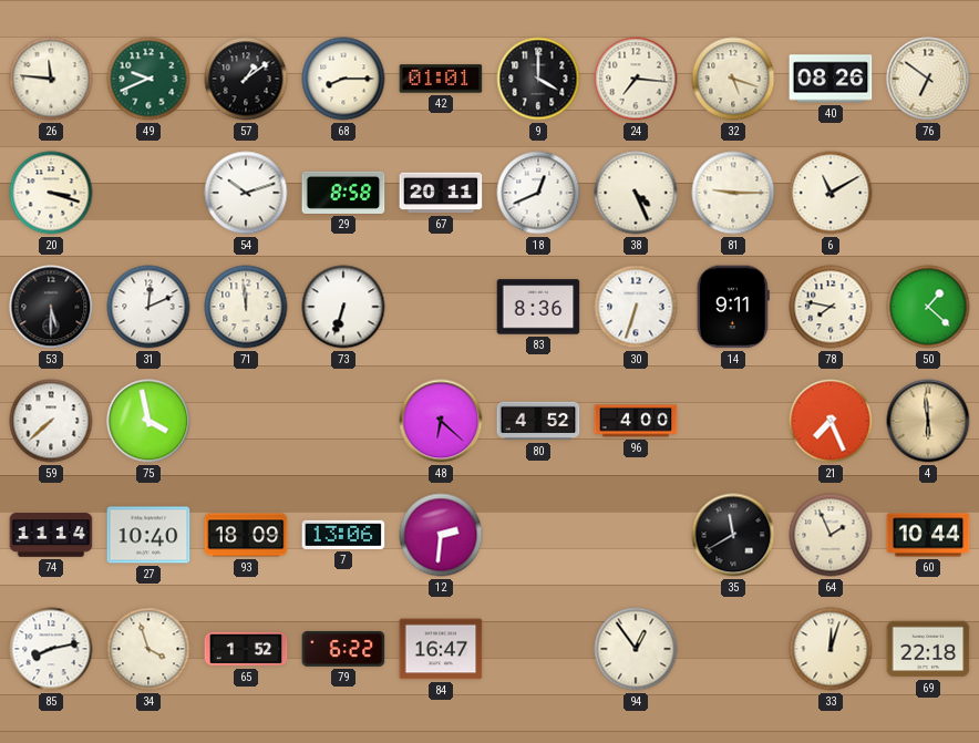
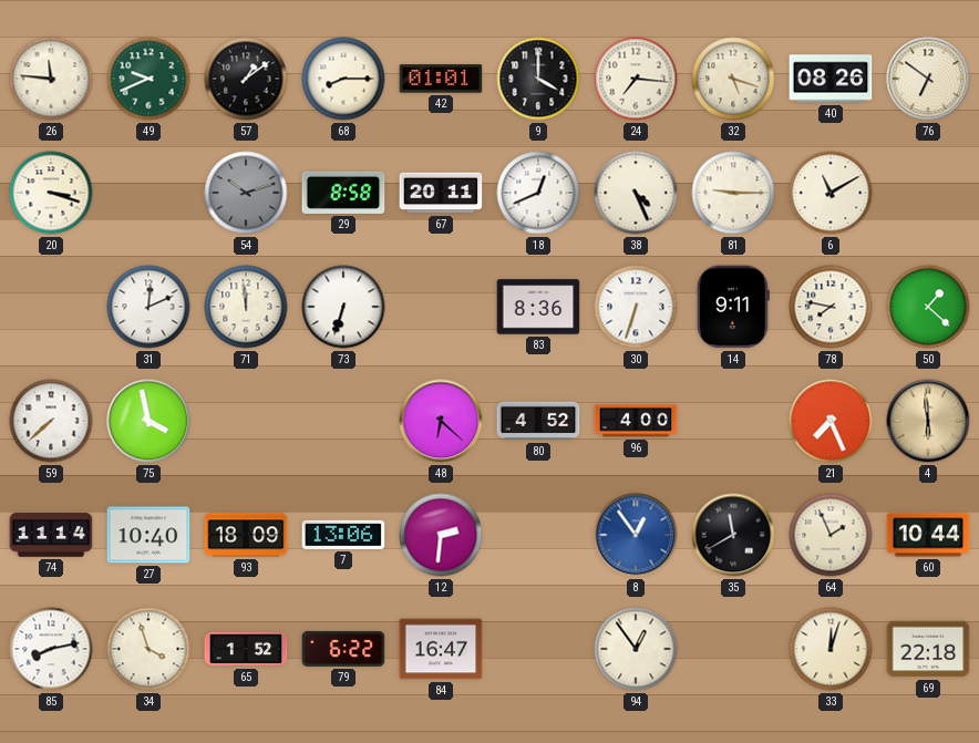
54 dial: white -> grey (246, 193)
53: 5:30 -> none (51, 307)
8: none -> 12:54 (636, 535)
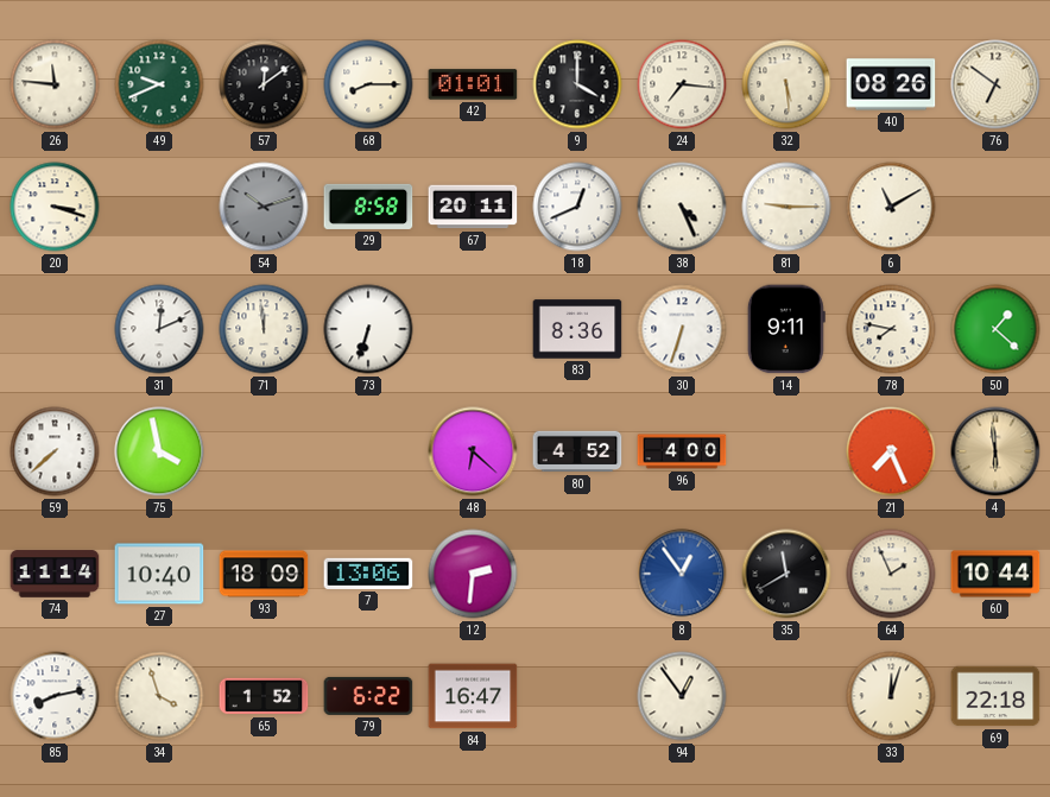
57: 1:09 -> 12:09 (264, 84)
32: 5:18 -> 5:29 (786, 84)
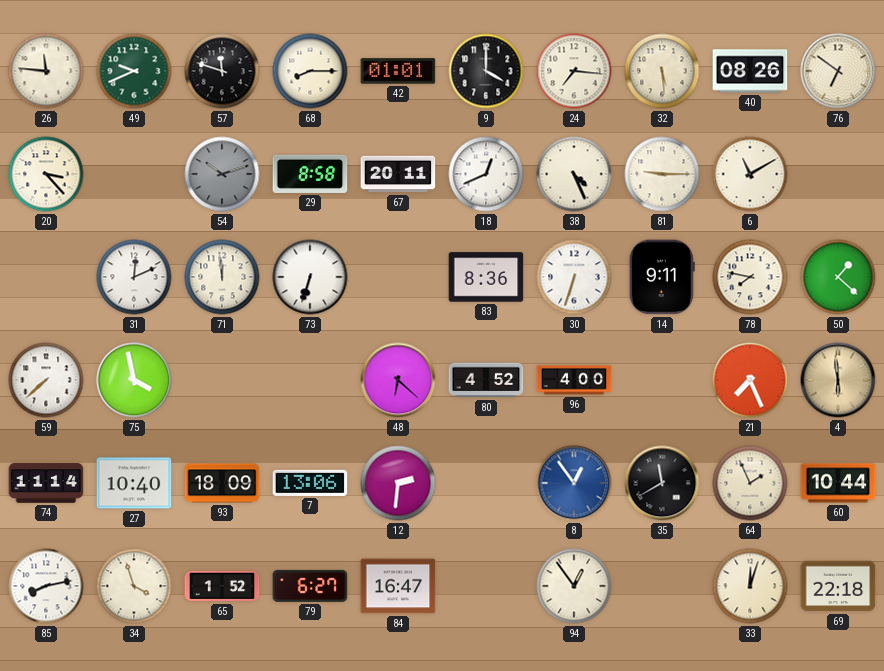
57: 12:09 -> 11:48 (222, 71)
20: 3:18 -> 3:23 (46, 174)
79: 6:22 -> 6:27 (310, 586)
